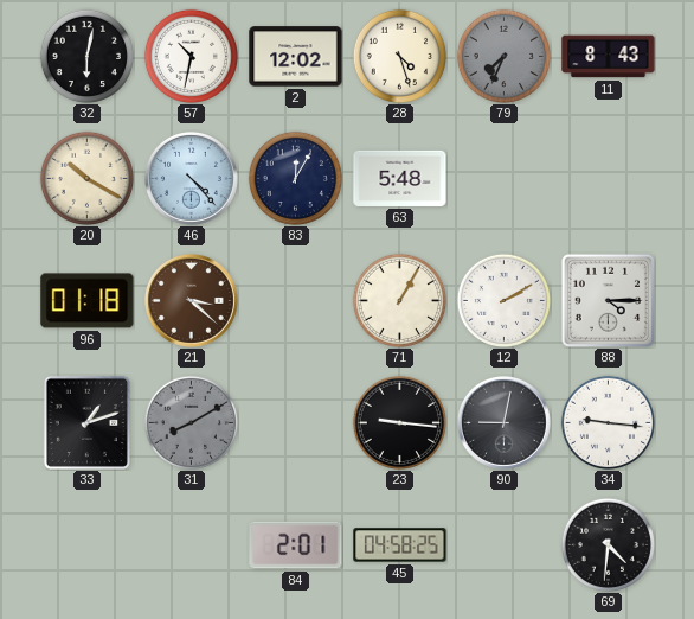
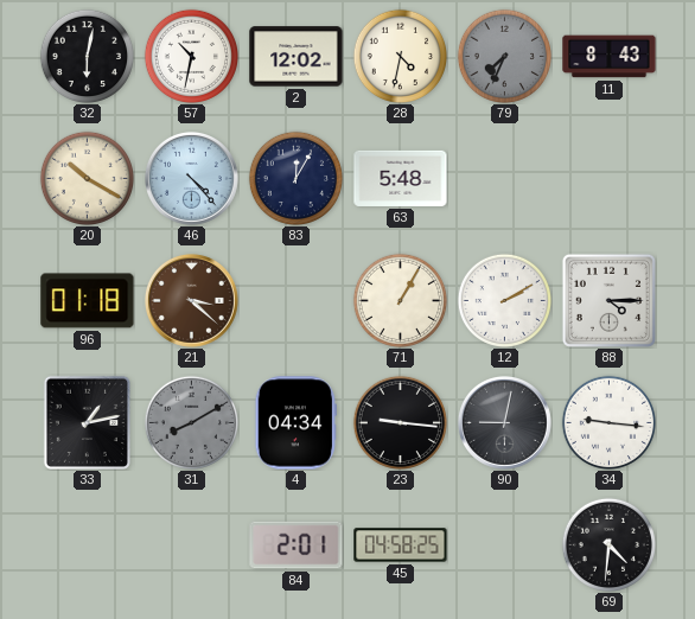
28: 4:27 -> 4:32 (400, 56)
33: 1:12 -> 1:13 (87, 422)
4: none -> 04:34 (295, 423)
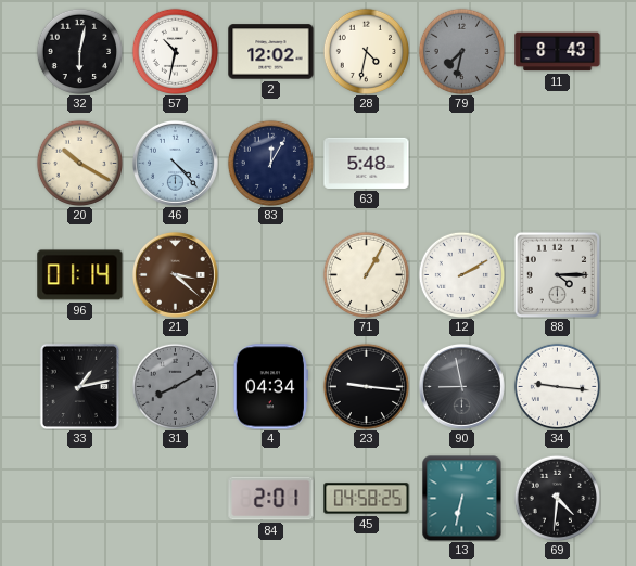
79: 7:34 -> 7:32 (461, 51)
96: 01:18 -> 01:14 (80, 275)
90: 9:02 -> 8:58 (461, 386)
13: none -> 6:32 (462, 498)
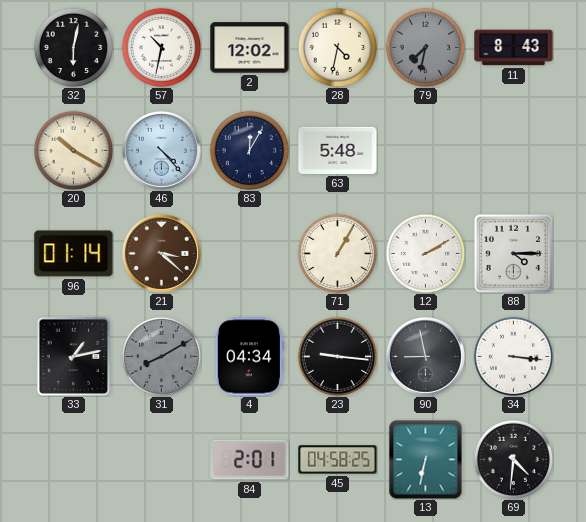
34: 9:16 -> 3:16 (513, 356)
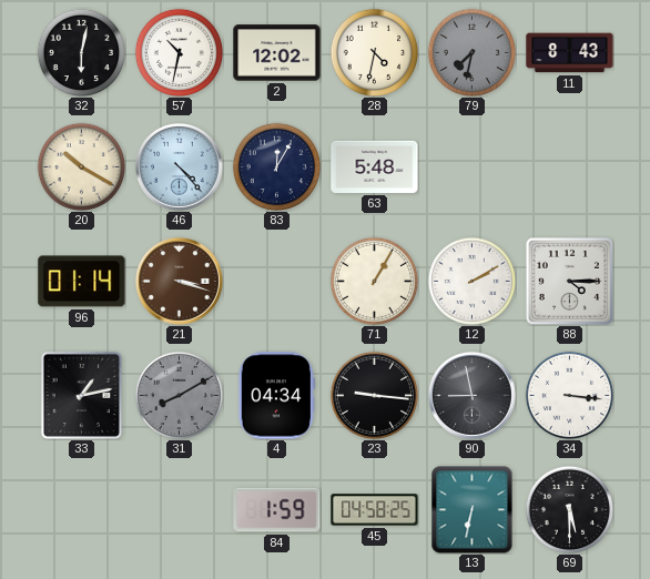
21: 3:22 -> 3:18 (179, 281)
84: 2:01 -> 1:59 (277, 510)
69: 4:31 -> 5:30 (569, 509)
